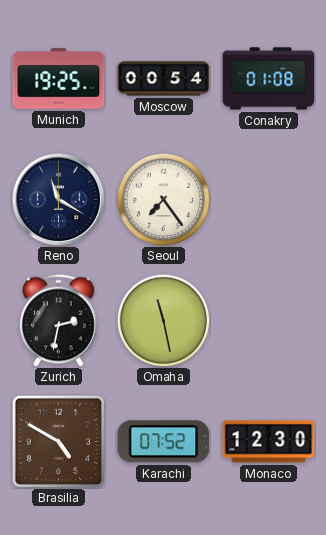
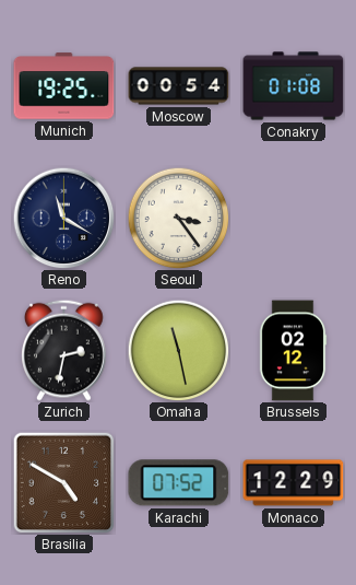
Seoul: 7:24 -> 3:24 (178, 218)
Brussels: none -> 02:12 (293, 351)
Monaco: 12:30 -> 12:29 (294, 483)
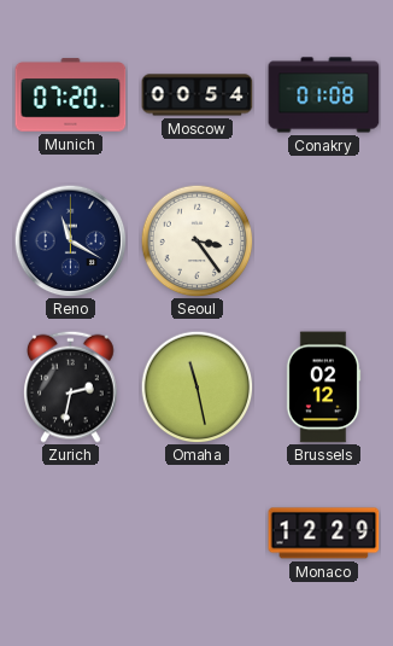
Munich: 19:25 -> 07:20 (71, 95)
Brasilia: 4:50 -> none (63, 482)
Karachi: 07:52 -> none (179, 483)
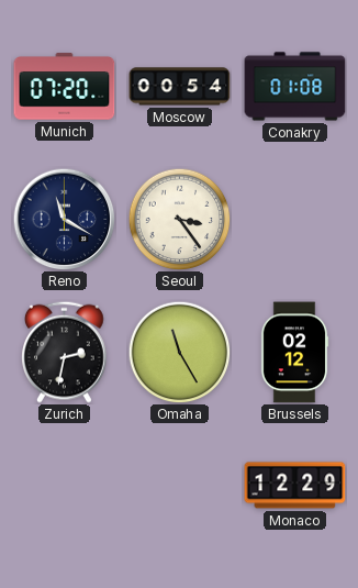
Omaha: 11:28 -> 11:25 (179, 352)
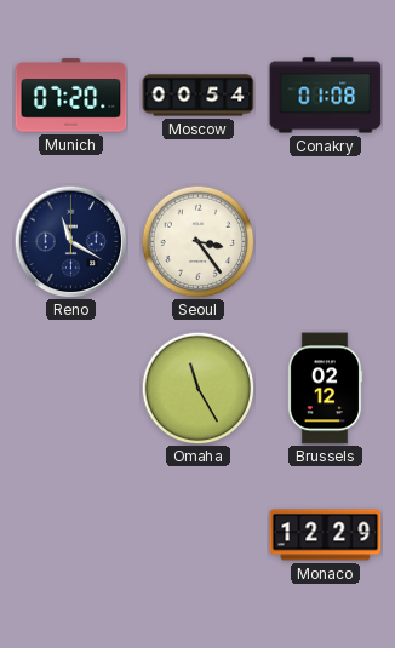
Zurich: 2:32 -> none (65, 352)
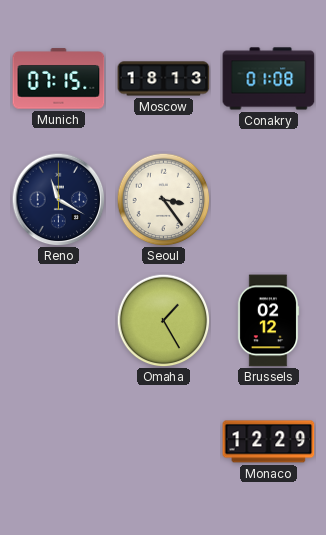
Munich: 07:20 -> 07:15 (59, 79)
Moscow: 00:54 -> 18:13 (164, 79)
Omaha: 11:25 -> 1:25 (163, 320)
